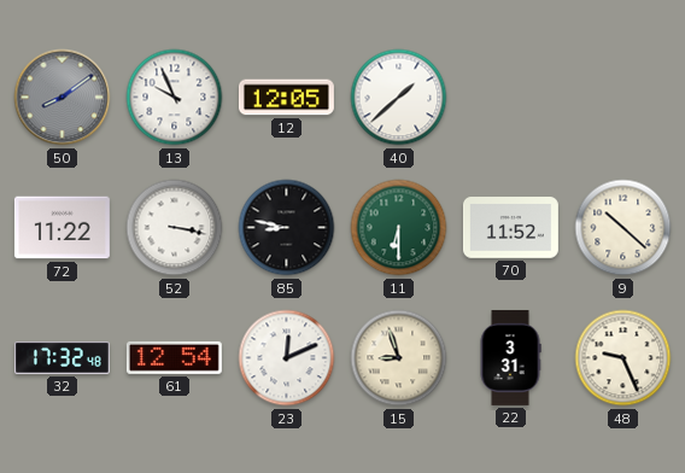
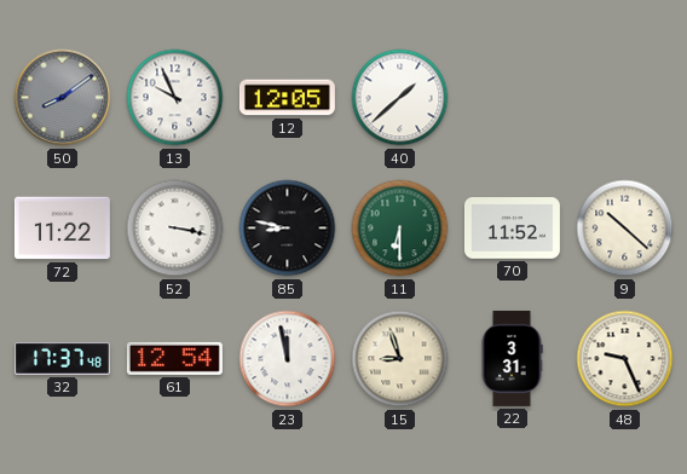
32: 17:32 -> 17:37 (62, 358)
23: 12:11 -> 11:58 (288, 359)
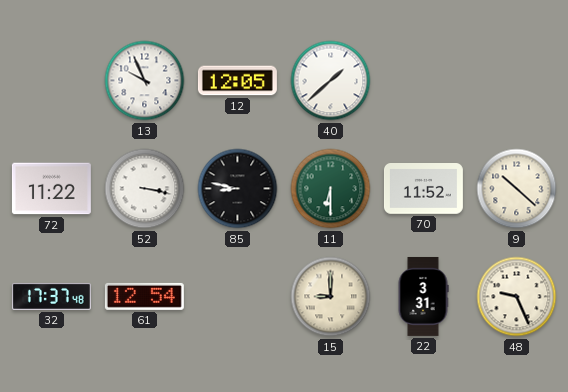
50: 8:09 -> none (63, 98)
23: 11:58 -> none (288, 359)
15: 8:57 -> 9:00 (331, 297)
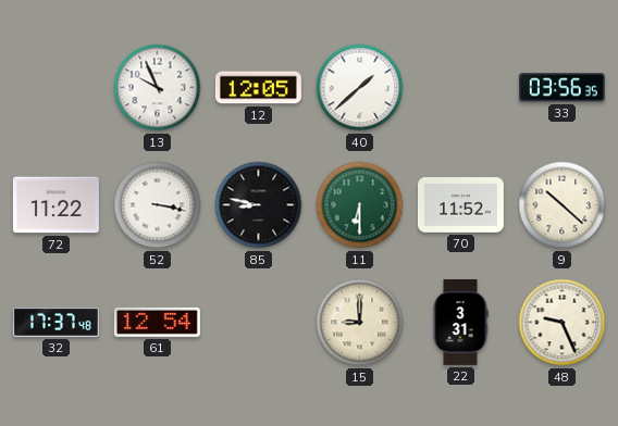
33: none -> 03:56 (561, 88)
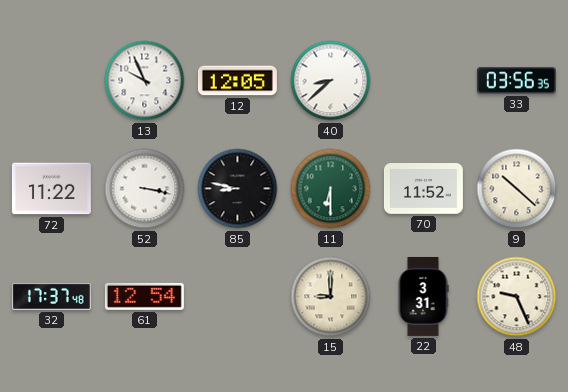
40: 1:38 -> 8:38 (331, 81)
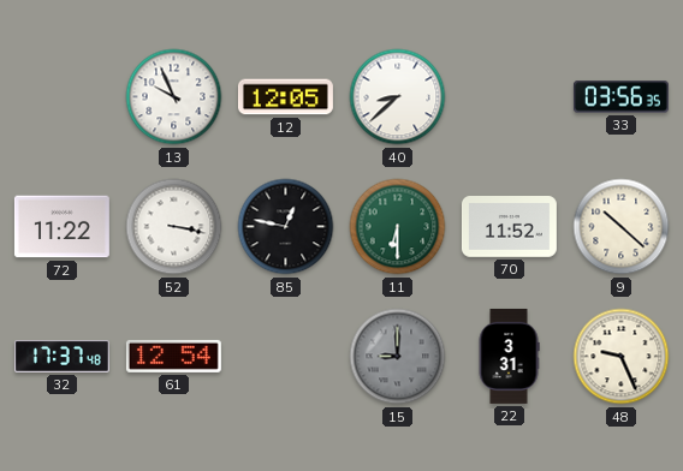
85: 8:47 -> 12:47 (286, 227)
15 dial: cream -> grey (398, 357)
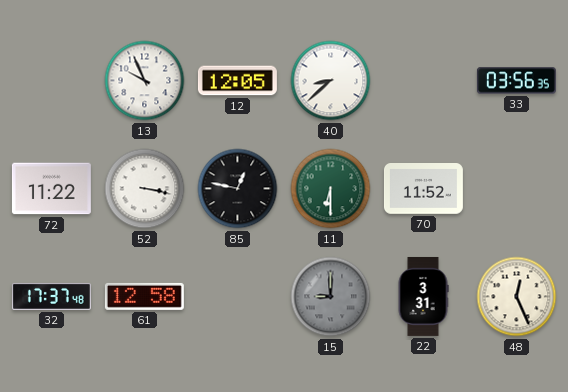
9: 10:22 -> none (622, 227)
61: 12:54 -> 12:58 (144, 296)
48: 9:26 -> 12:26 (517, 297)
